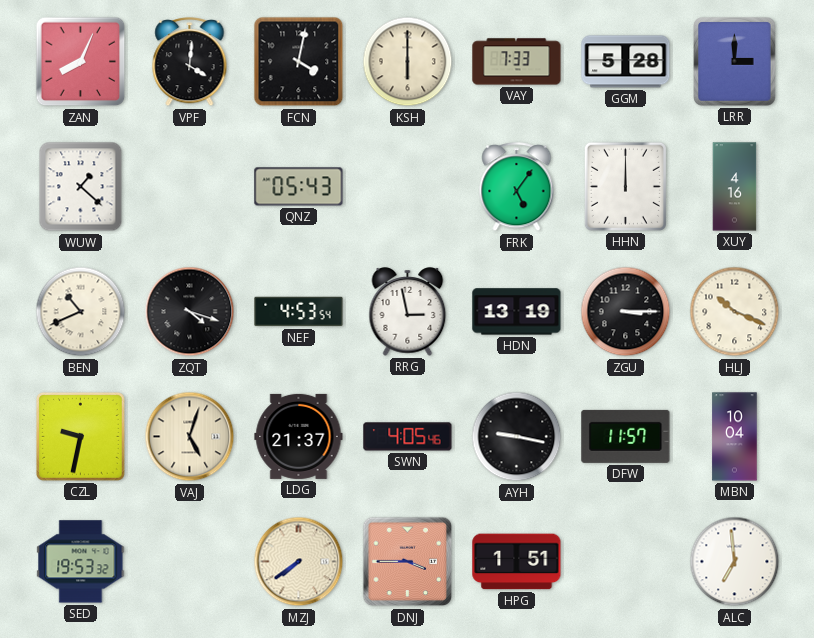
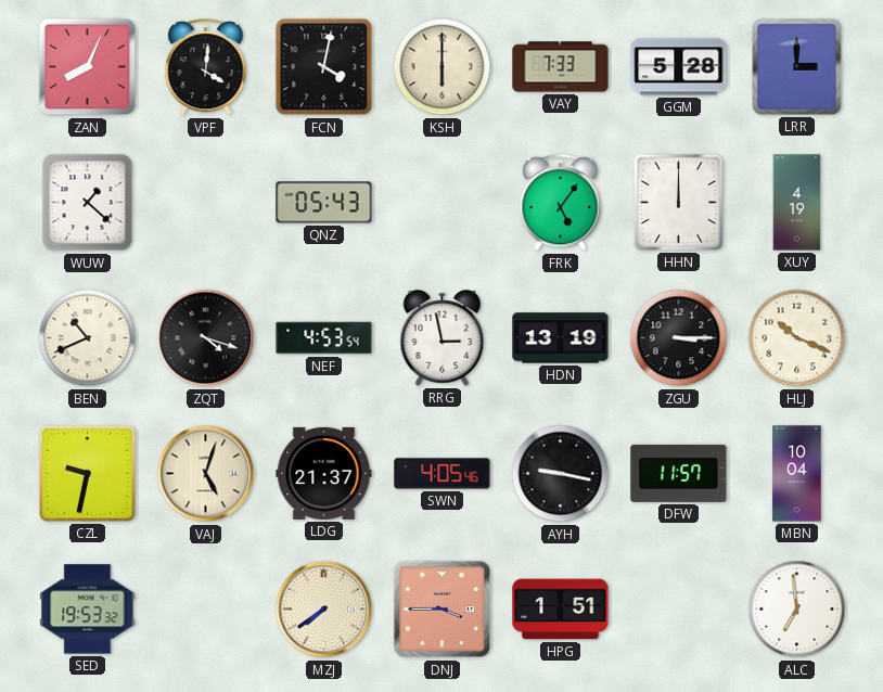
XUY: 4:16 -> 4:19 (797, 203)
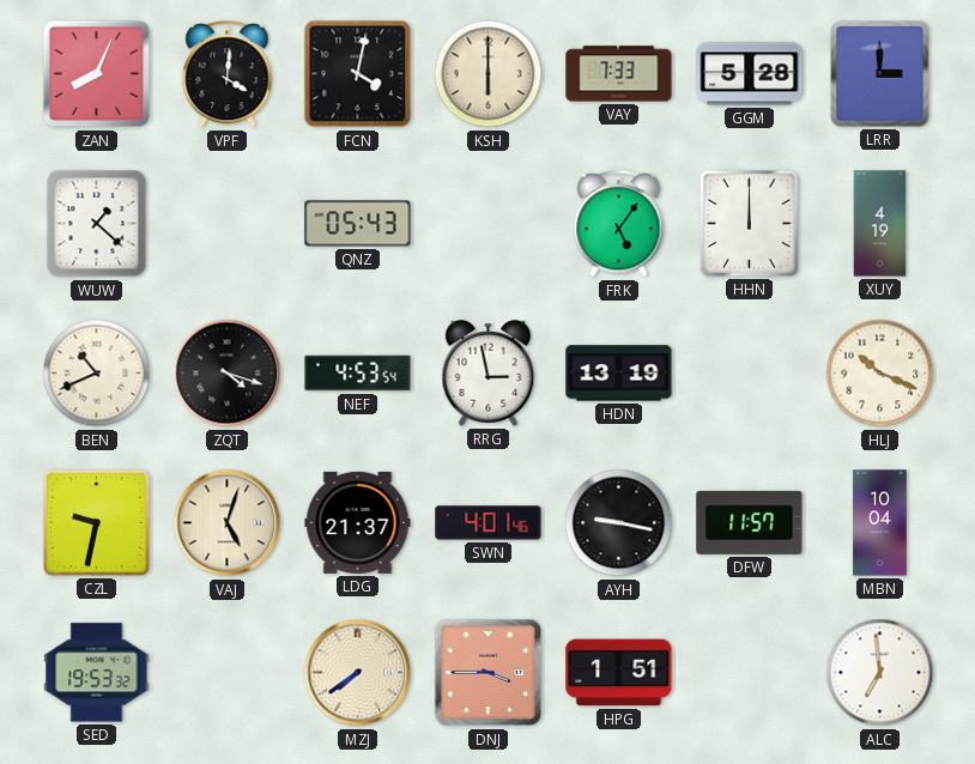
ZGU: 3:15 -> none (679, 338)
SWN: 4:05 -> 4:01 (489, 523)
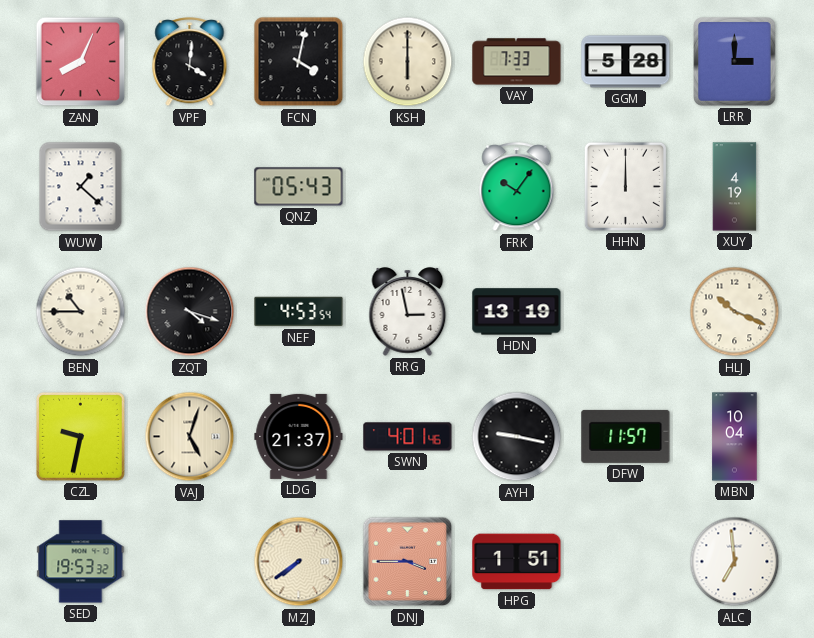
FRK: 5:06 -> 10:06 (517, 187)
BEN: 10:41 -> 10:45 (81, 312)
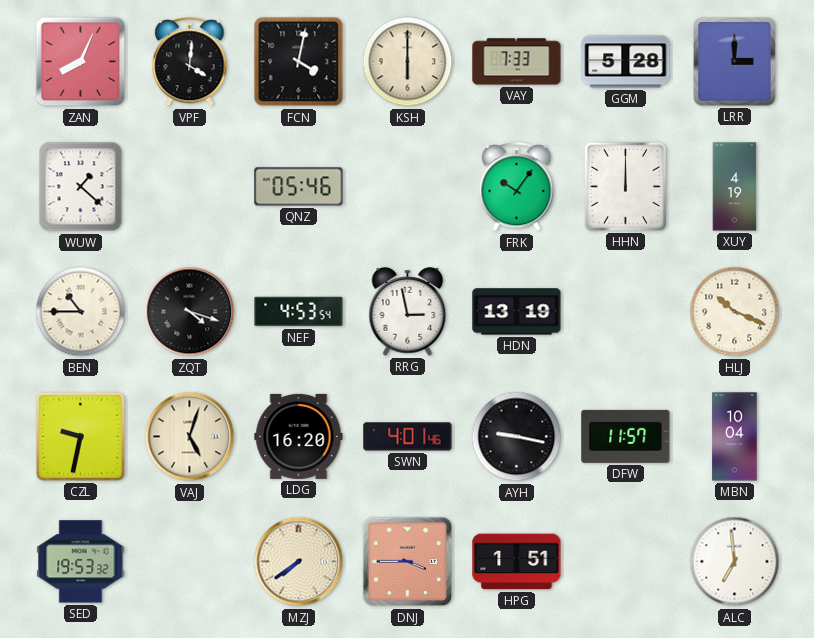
QNZ: 05:43 -> 05:46 (299, 187)
LDG: 21:37 -> 16:20 (299, 436)
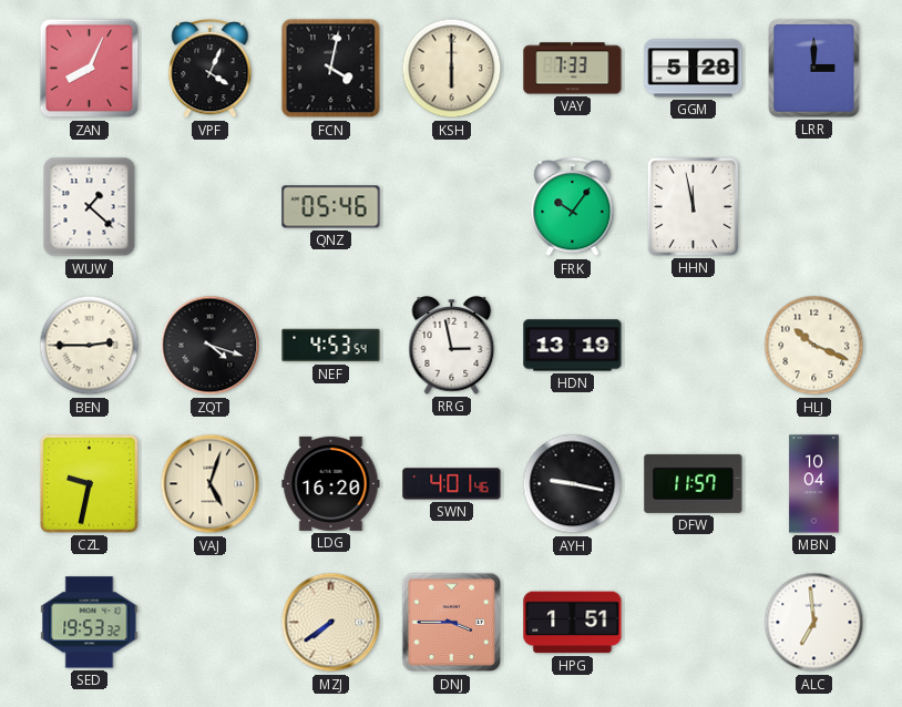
VPF: 4:01 -> 4:04 (211, 69)
HHN: 12:00 -> 11:58 (693, 206)
XUY: 4:19 -> none (735, 187)
BEN: 10:45 -> 2:45 (90, 346)
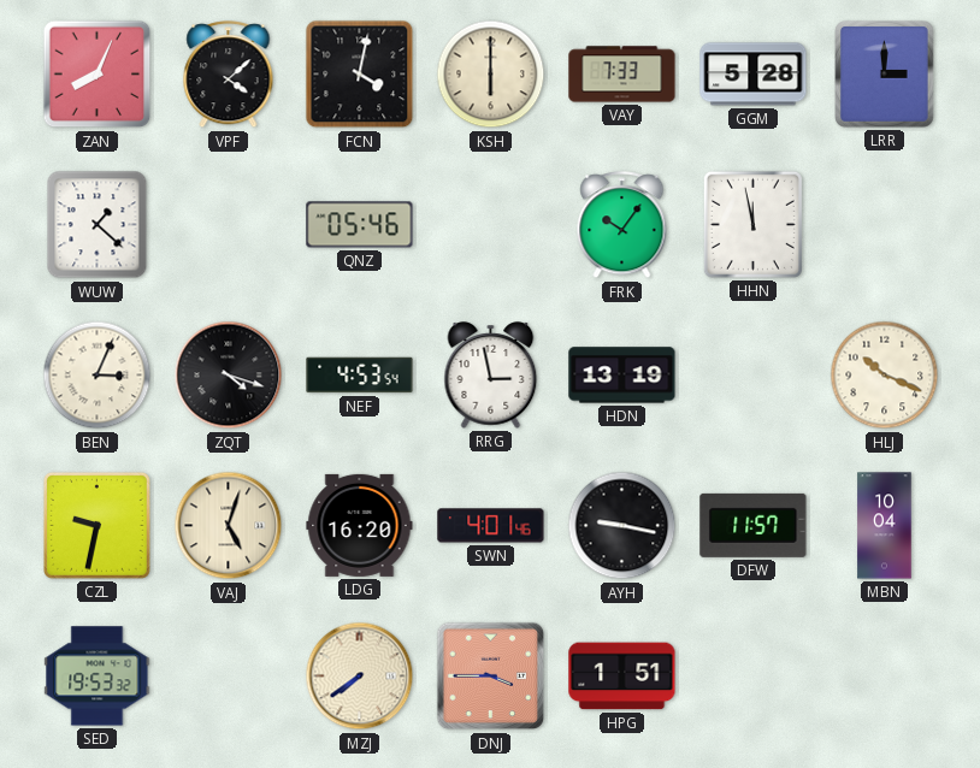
VPF: 4:04 -> 4:08 (229, 75)
BEN: 2:45 -> 3:04 (98, 376)
ALC: 6:59 -> none (814, 623)
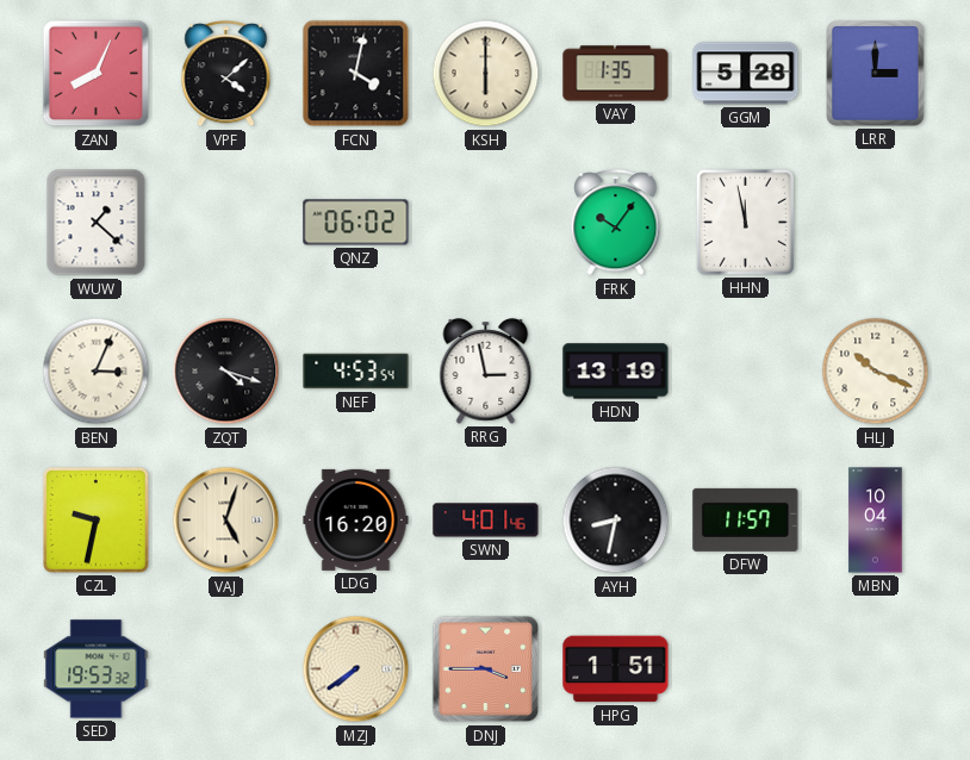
VAY: 7:33 -> 1:35 (616, 74)
QNZ: 05:46 -> 06:02 (356, 223)
AYH: 9:17 -> 8:32 (616, 521)
